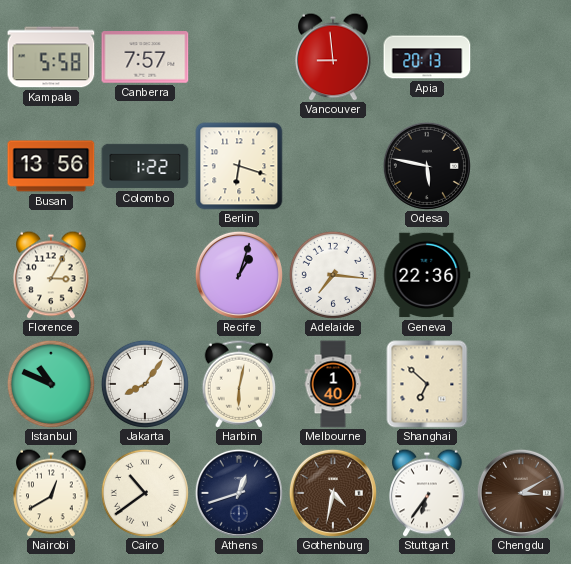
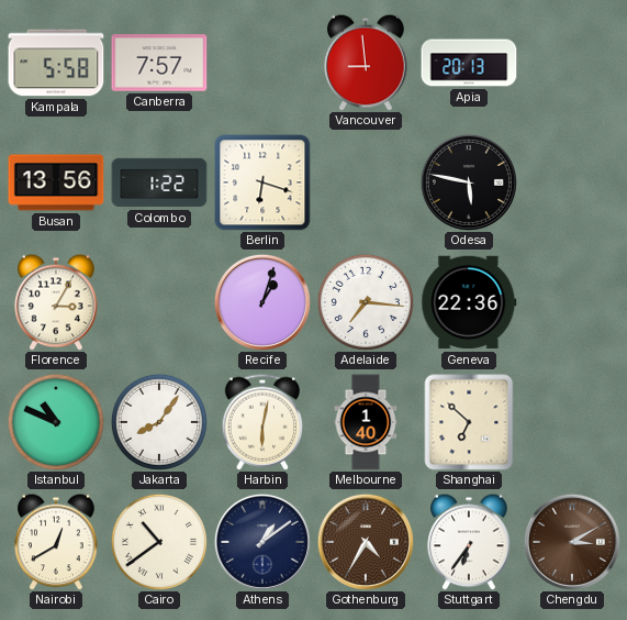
Athens: 12:42 -> 1:09 (262, 542)
Gothenburg: 4:32 -> 4:35 (366, 542)
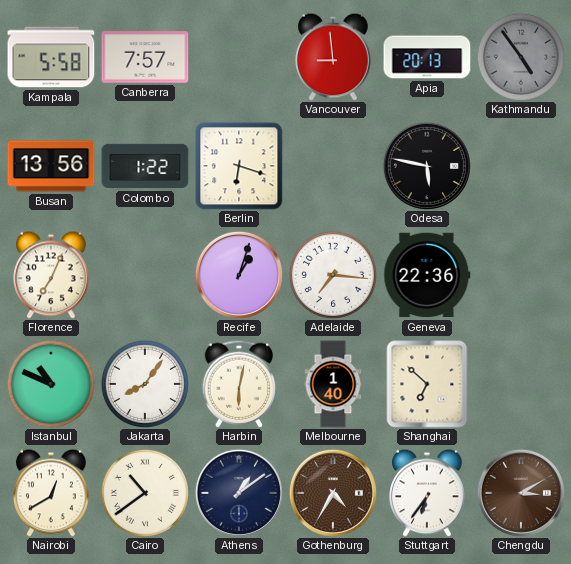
Kathmandu: none -> 4:54 (521, 57)
Florence: 3:05 -> 7:04 (51, 275)
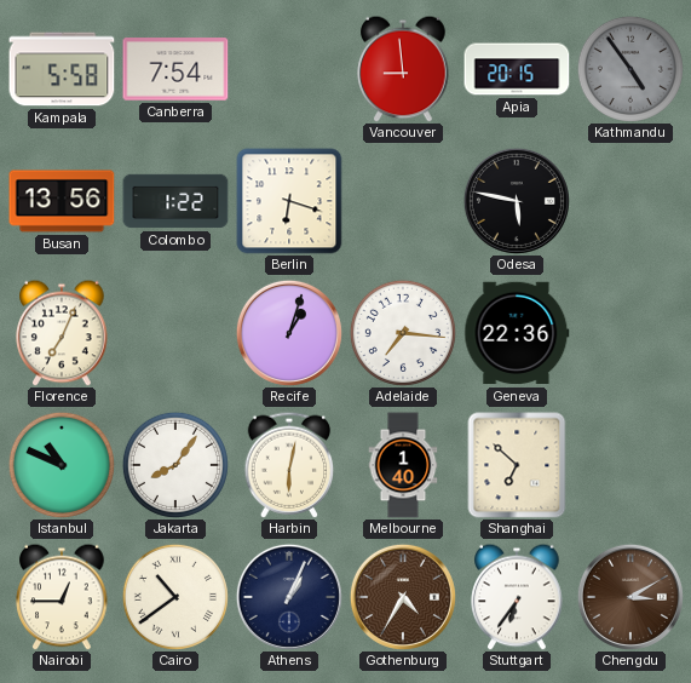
Canberra: 7:57 -> 7:54 (175, 69)
Apia: 20:13 -> 20:15 (517, 69)
Nairobi: 12:40 -> 12:45 (62, 597)
Athens: 1:09 -> 1:04 (289, 597)
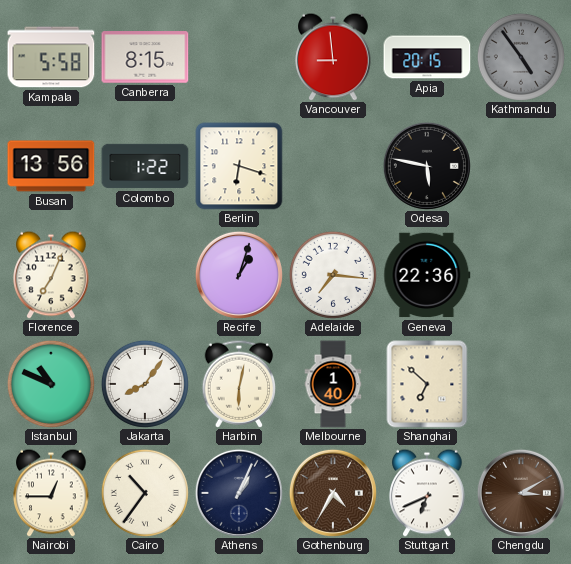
Canberra: 7:54 -> 8:15 (145, 57)
Cairo: 10:39 -> 10:36 (145, 493)
Stuttgart: 6:36 -> 6:41 (427, 493)
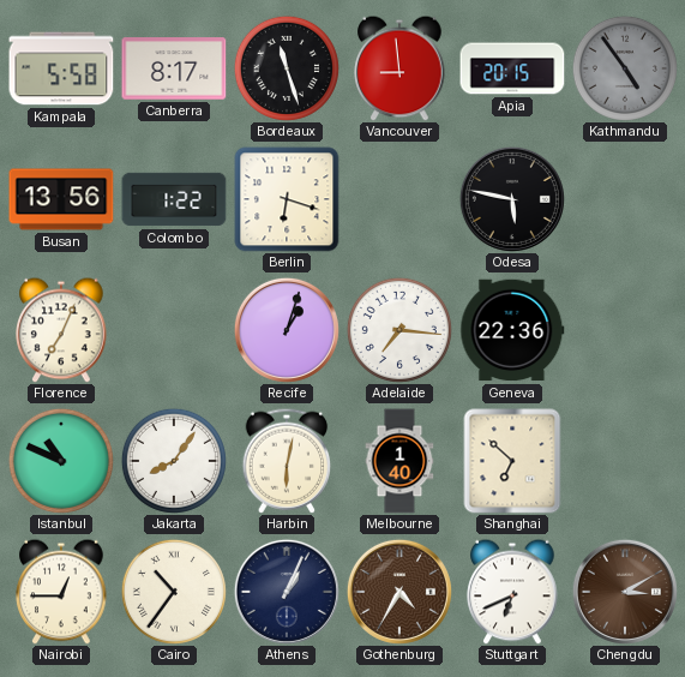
Canberra: 8:15 -> 8:17 (174, 68)
Bordeaux: none -> 11:27 (287, 68)
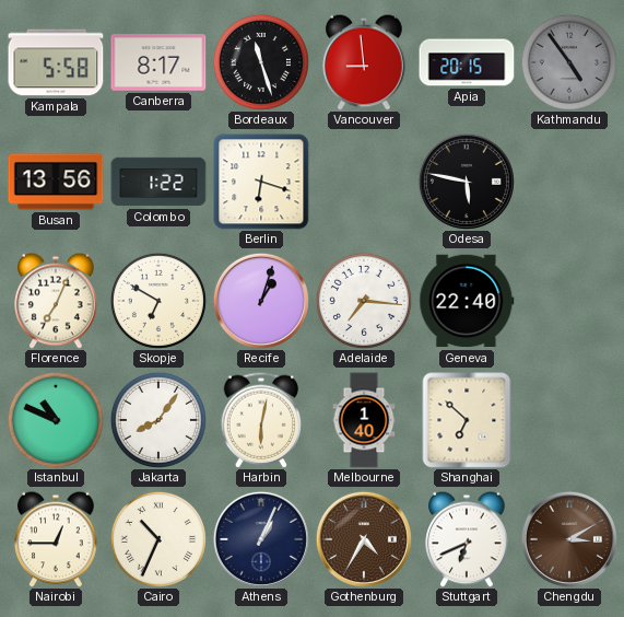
Skopje: none -> 6:50 (158, 301)
Geneva: 22:36 -> 22:40 (467, 301)
Cairo: 10:36 -> 10:34 (158, 539)
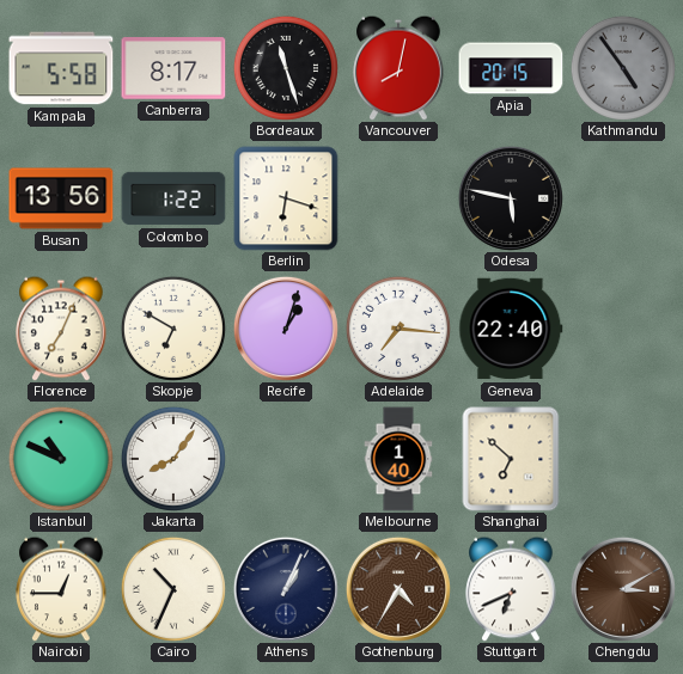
Vancouver: 8:59 -> 8:02 (398, 68)
Harbin: 6:02 -> none (261, 420)
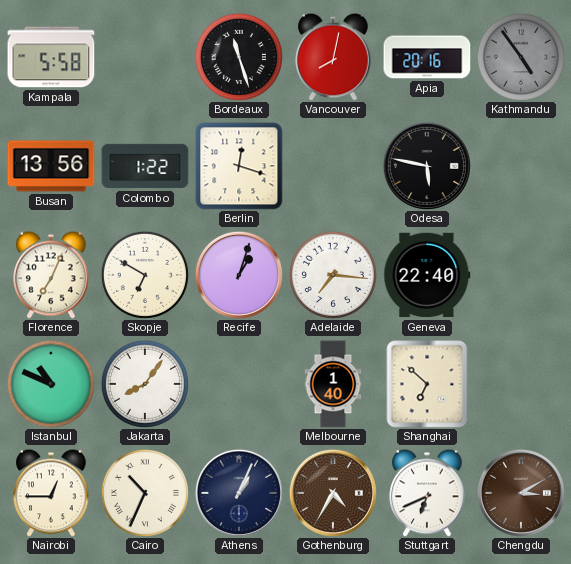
Canberra: 8:17 -> none (173, 68)
Apia: 20:15 -> 20:16 (427, 57)
Berlin: 6:18 -> 12:18 (239, 166)
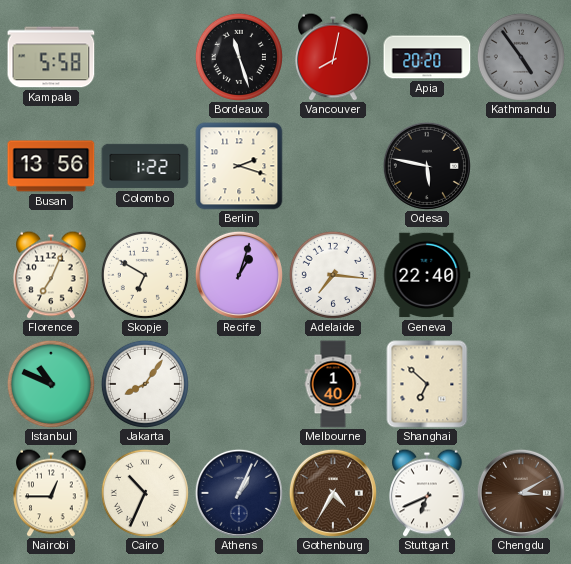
Apia: 20:16 -> 20:20 (427, 57)
Berlin: 12:18 -> 2:18 (239, 166)
